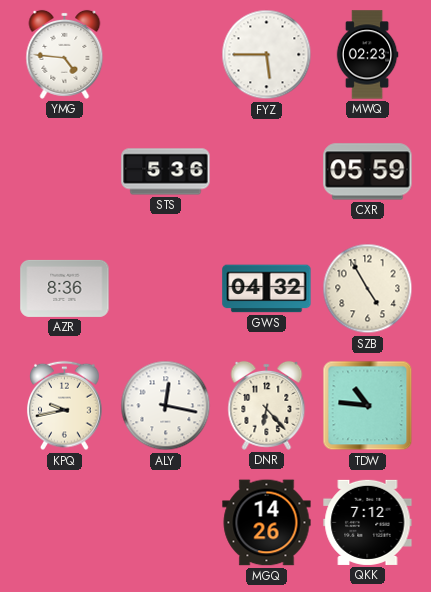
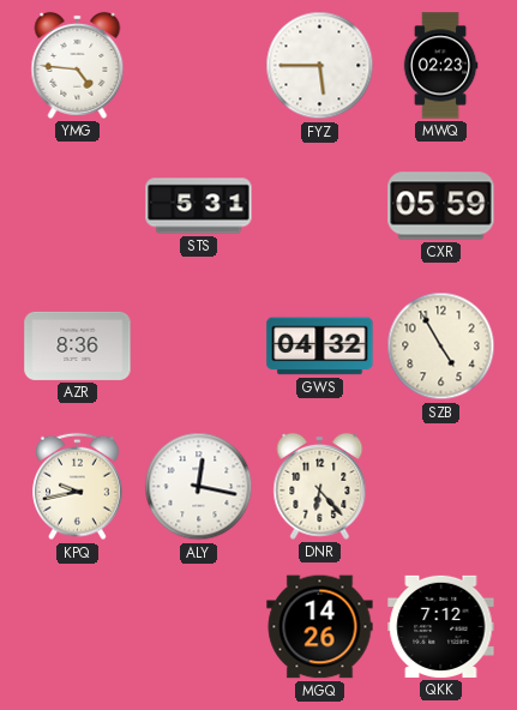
STS: 5:36 -> 5:31 (199, 206)
TDW: 10:46 -> none (368, 406)
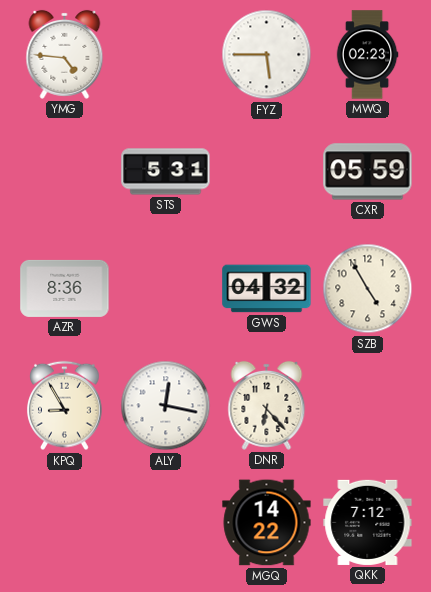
KPQ: 9:43 -> 8:55 (65, 406)
MGQ: 14:26 -> 14:22 (267, 523)
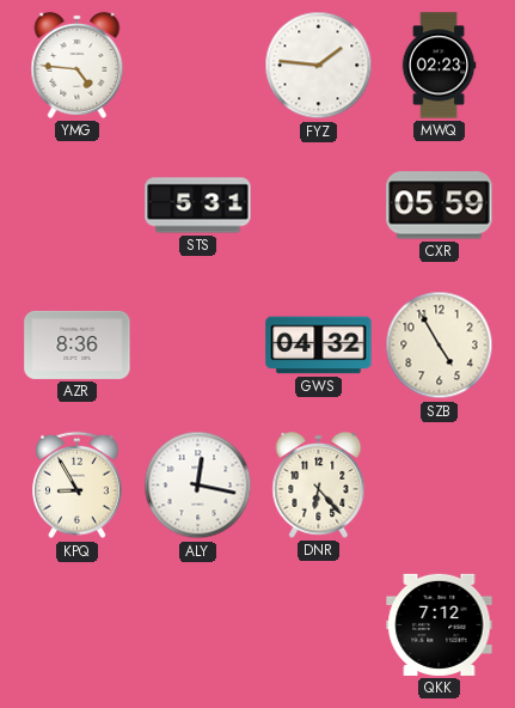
FYZ: 5:45 -> 1:46 (319, 66)
MGQ: 14:22 -> none (267, 523)
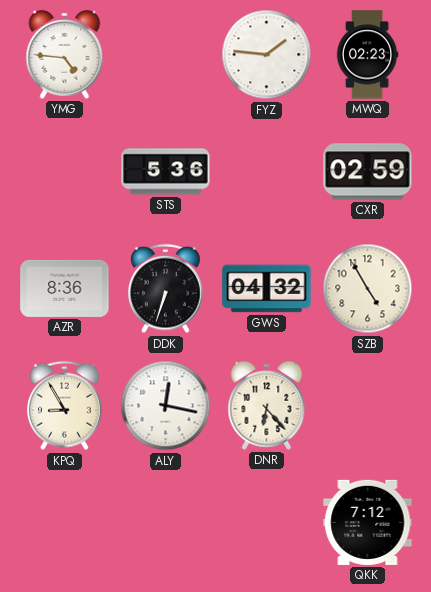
STS: 5:31 -> 5:36 (166, 172)
CXR: 05:59 -> 02:59 (368, 172)
DDK: none -> 6:33 (166, 289)
